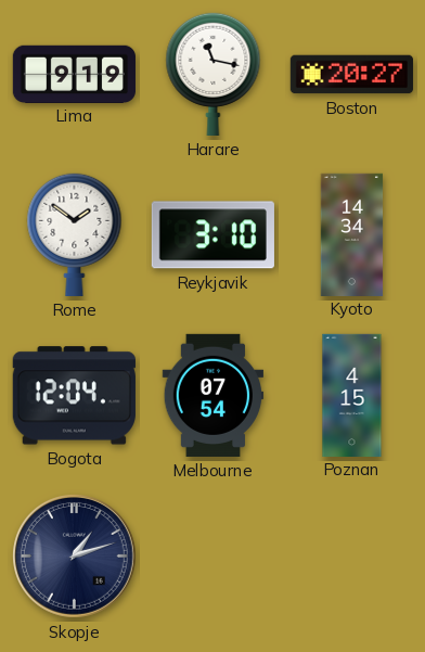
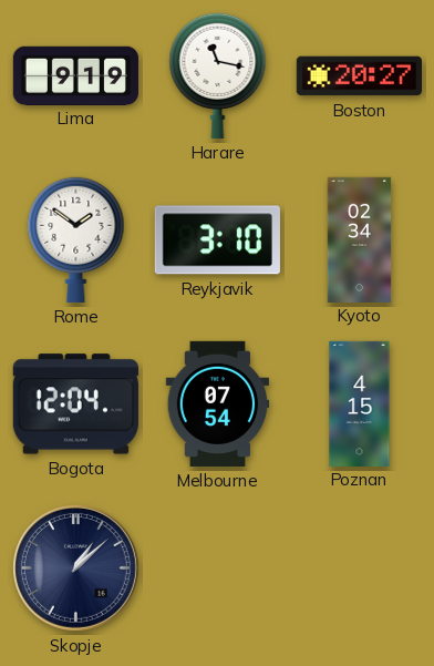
Kyoto: 14:34 -> 02:34 (360, 239)
Skopje: 1:12 -> 1:08 (76, 568)
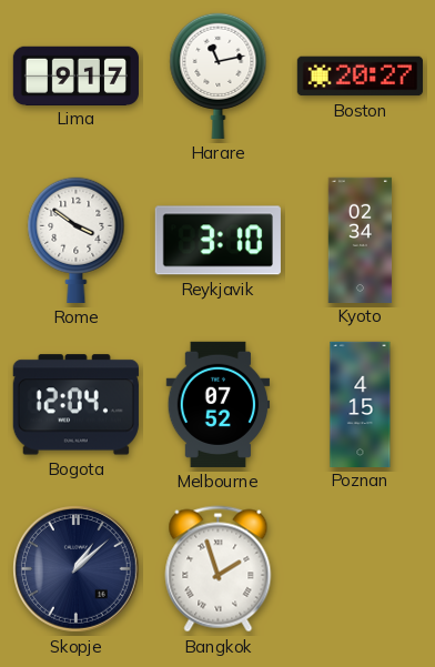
Lima: 9:19 -> 9:17 (75, 75)
Harare: 11:17 -> 11:13 (219, 75)
Rome: 1:51 -> 3:51 (77, 240)
Melbourne: 07:54 -> 07:52 (219, 404)
Bangkok: none -> 1:57 (219, 569)
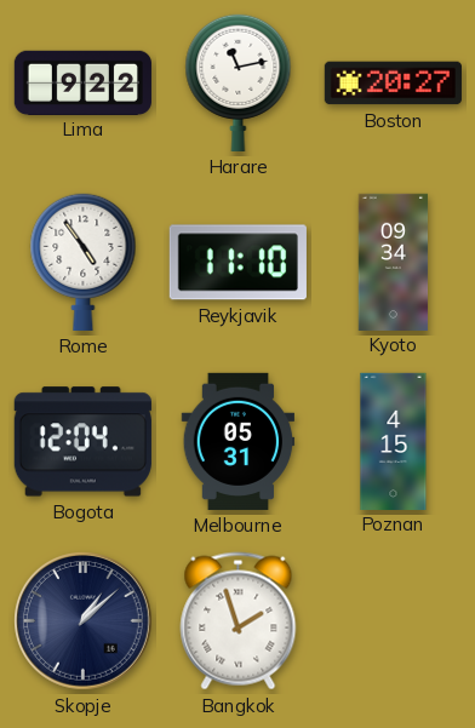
Lima: 9:17 -> 9:22 (82, 82)
Rome: 3:51 -> 4:54 (84, 262)
Reykjavik: 3:10 -> 11:10 (237, 263)
Kyoto: 02:34 -> 09:34 (394, 262)
Melbourne: 07:52 -> 05:31 (239, 441)
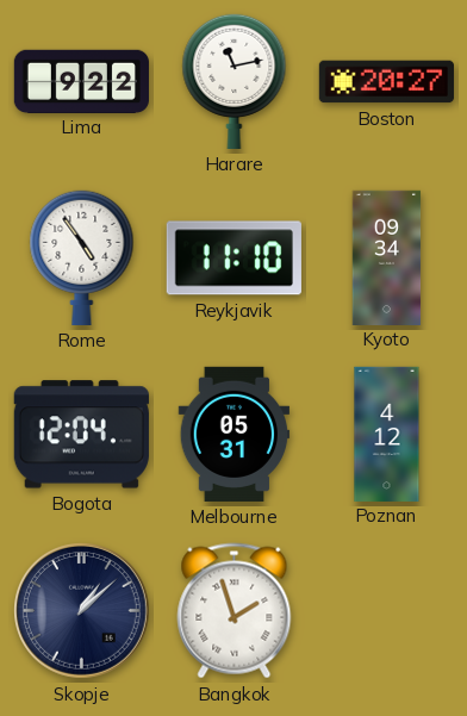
Poznan: 4:15 -> 4:12 (387, 434)
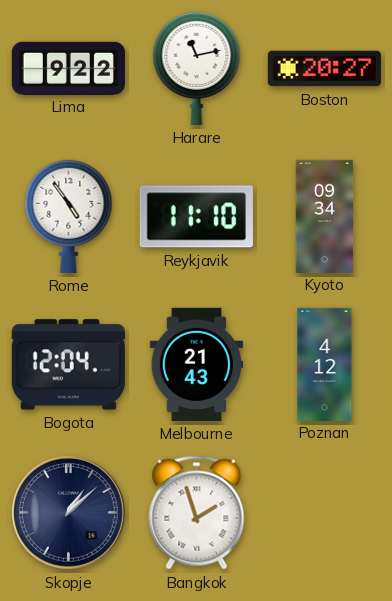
Melbourne: 05:31 -> 21:43 (197, 364)
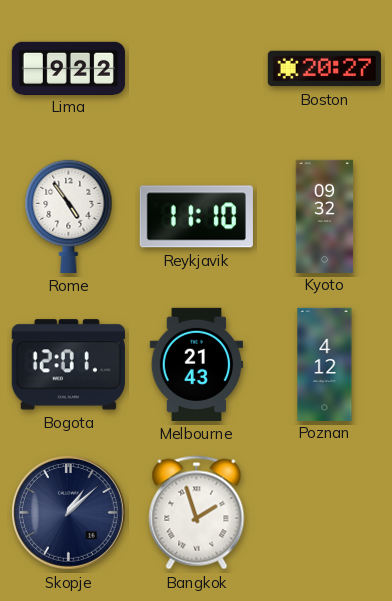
Harare: 11:13 -> none (197, 68)
Kyoto: 09:34 -> 09:32 (325, 216)
Bogota: 12:04 -> 12:01 (68, 365)
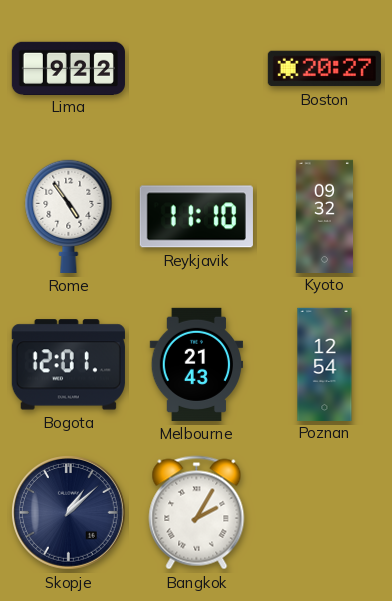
Poznan: 4:12 -> 12:54 (325, 364)
Bangkok: 1:57 -> 2:05 (197, 513)
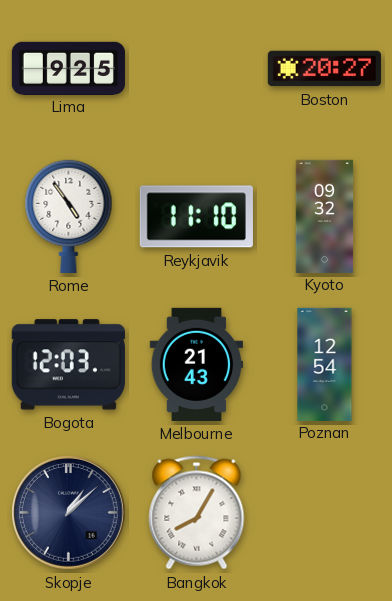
Lima: 9:22 -> 9:25 (68, 68)
Bogota: 12:01 -> 12:03 (68, 365)
Bangkok: 2:05 -> 8:05 (197, 513)
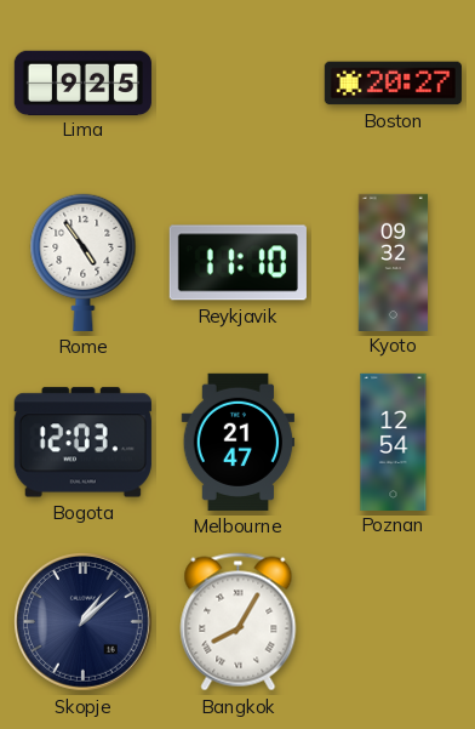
Melbourne: 21:43 -> 21:47 (239, 442)
